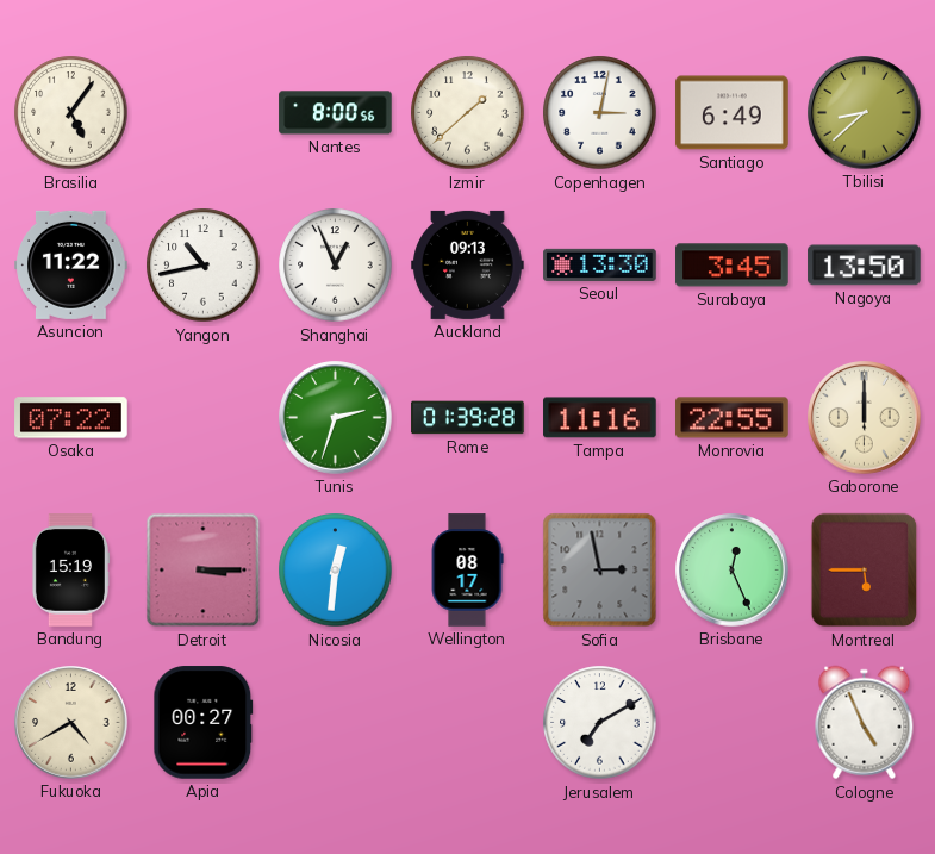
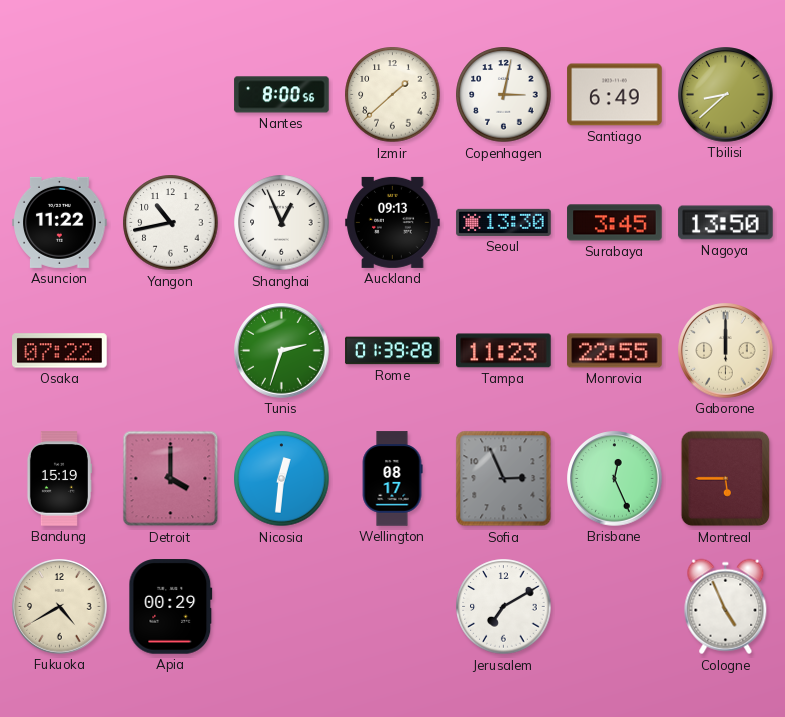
Brasilia: 5:06 -> none (71, 113)
Tampa: 11:16 -> 11:23 (504, 351)
Detroit: 3:15 -> 4:00 (171, 479)
Sofia: 2:58 -> 2:56 (504, 479)
Apia: 00:27 -> 00:29 (171, 607)
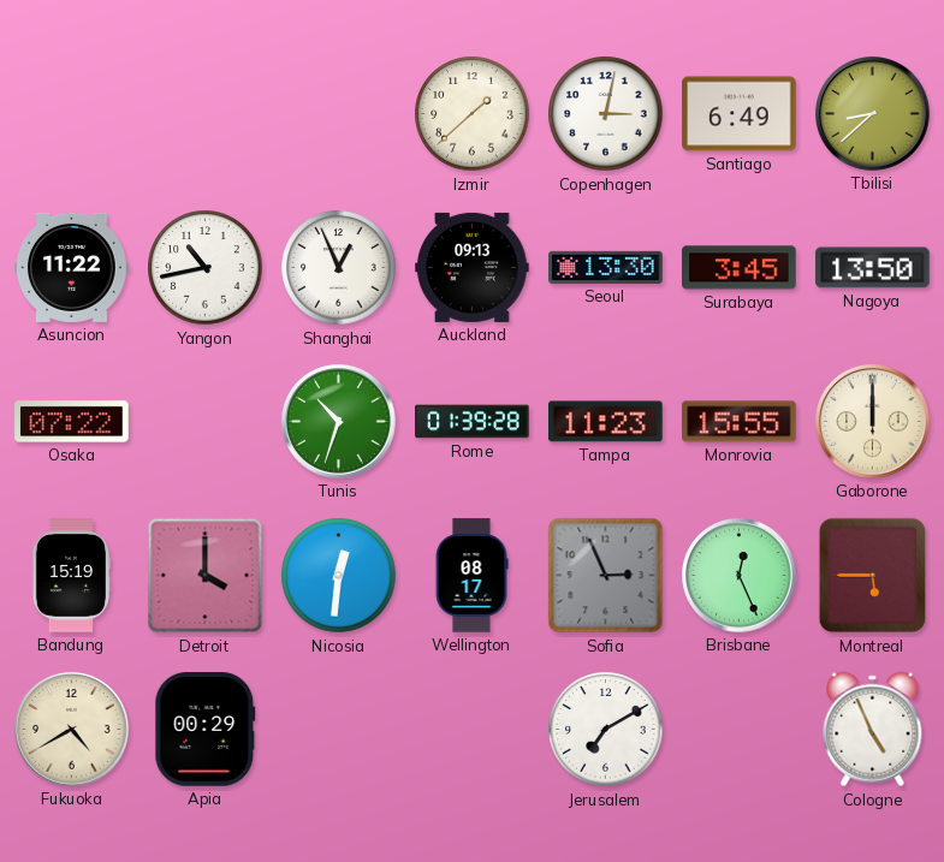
Nantes: 8:00 -> none (282, 95)
Tunis: 2:33 -> 10:33 (339, 422)
Monrovia: 22:55 -> 15:55 (740, 422)
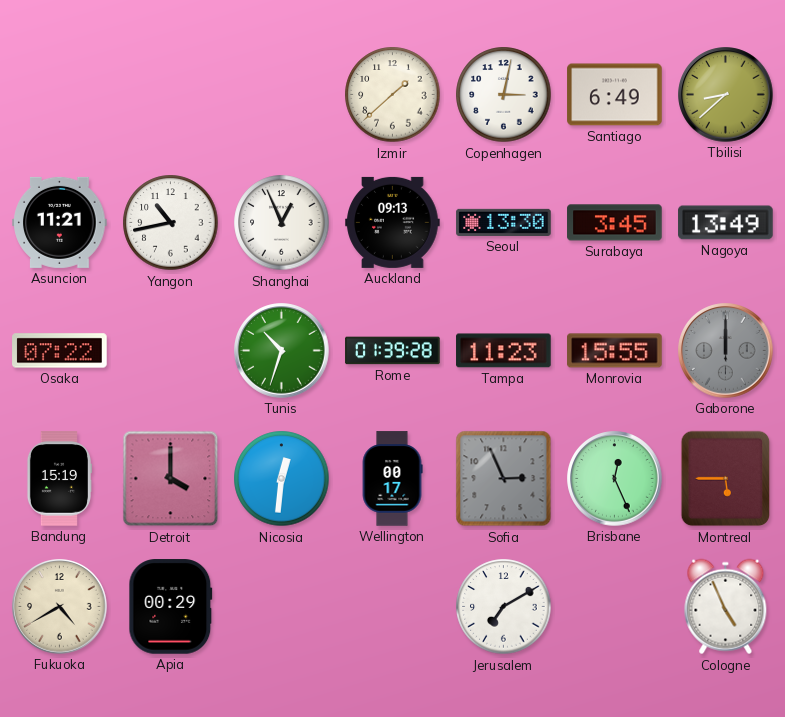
Asuncion: 11:22 -> 11:21 (60, 222)
Nagoya: 13:50 -> 13:49 (726, 223)
Gaborone dial: cream -> grey (726, 351)
Wellington: 08:17 -> 00:17 (392, 479)
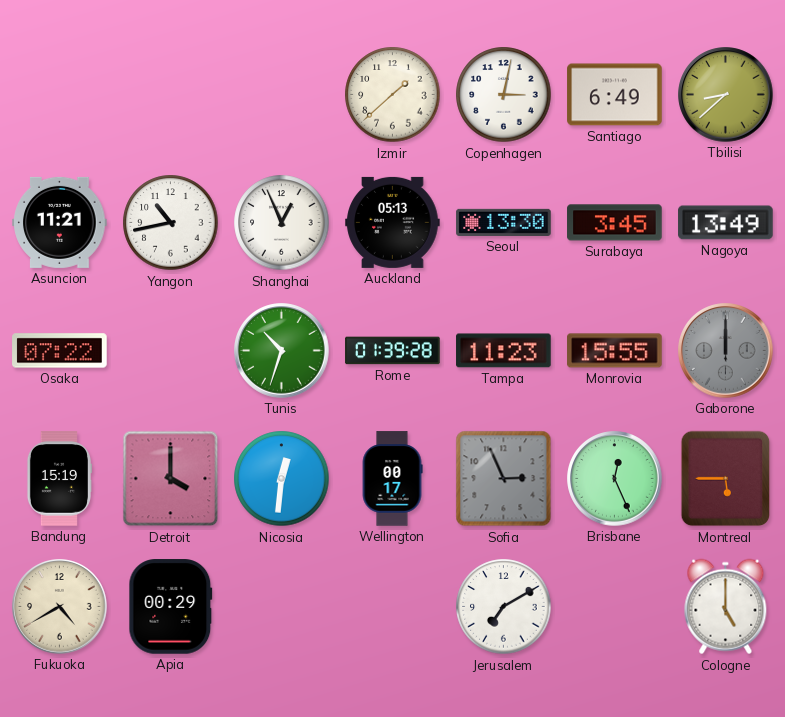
Auckland: 09:13 -> 05:13 (393, 222)
Cologne: 4:56 -> 5:00 (726, 607)
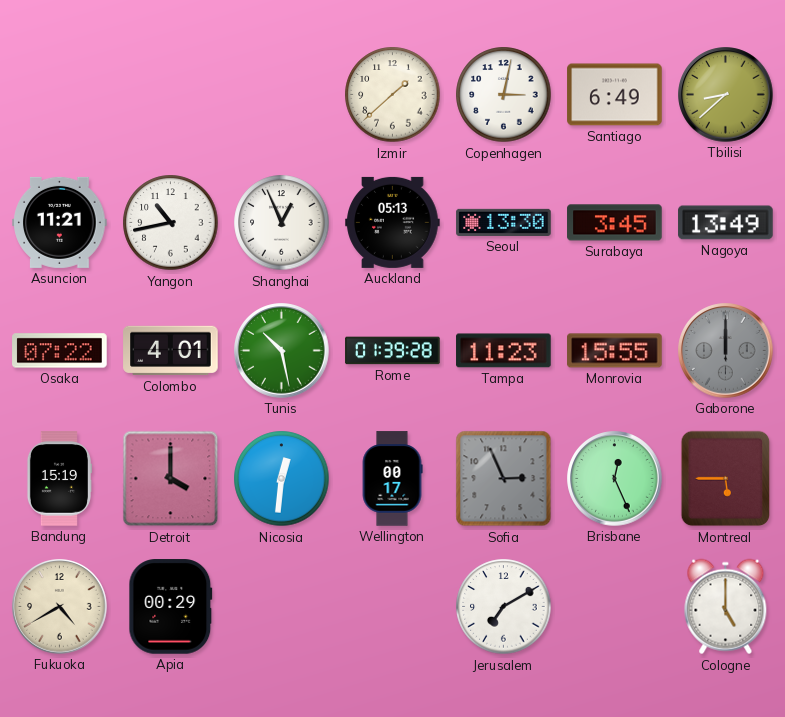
Colombo: none -> 4:01 (171, 351)
Tunis: 10:33 -> 10:28 (282, 351)
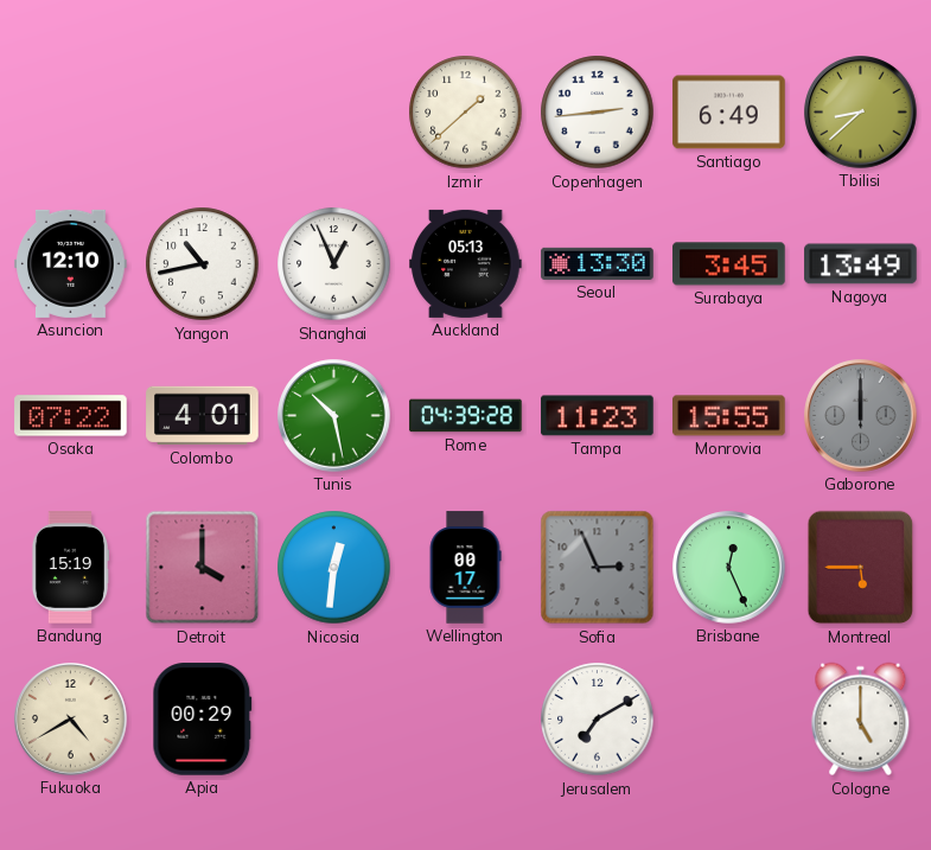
Copenhagen: 3:02 -> 2:44 (598, 113)
Asuncion: 11:21 -> 12:10 (71, 263)
Rome: 01:39 -> 04:39 (466, 416)
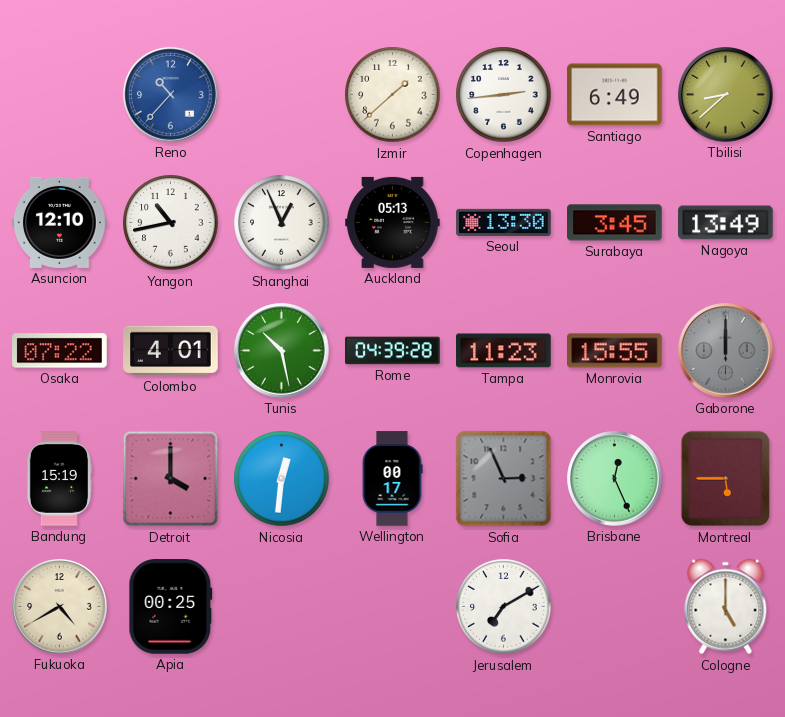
Reno: none -> 10:37 (171, 95)
Apia: 00:29 -> 00:25 (171, 607)
